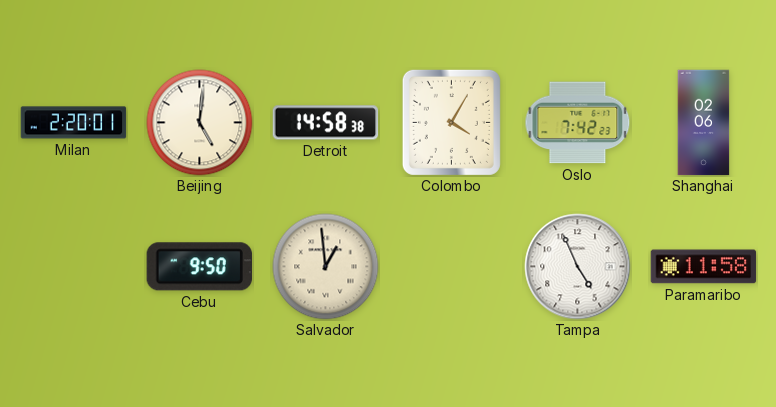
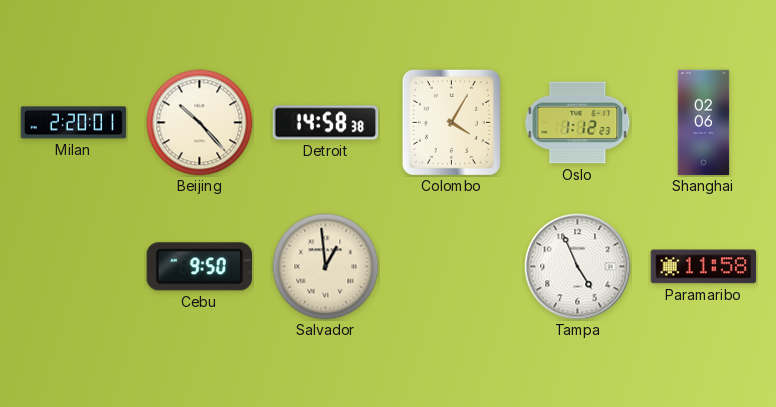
Beijing: 5:01 -> 10:23 (200, 123)
Oslo: 7:42 -> 1:12 (578, 123)
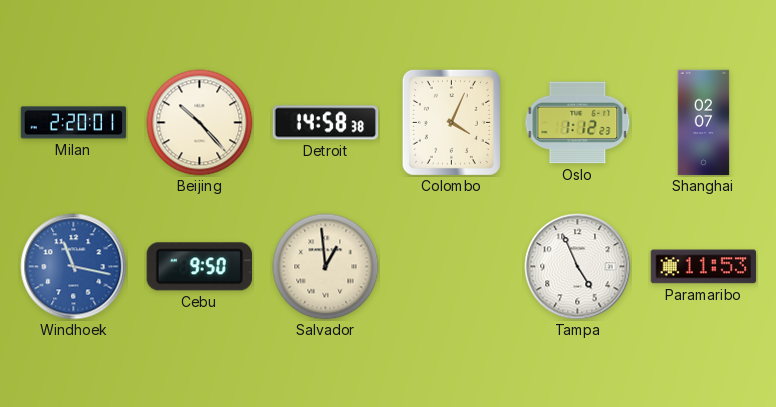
Colombo: 4:05 -> 4:04 (451, 122)
Shanghai: 02:06 -> 02:07 (704, 123)
Windhoek: none -> 11:17 (74, 267)
Paramaribo: 11:58 -> 11:53 (704, 267)
